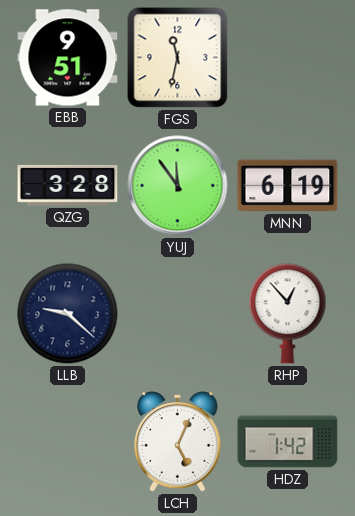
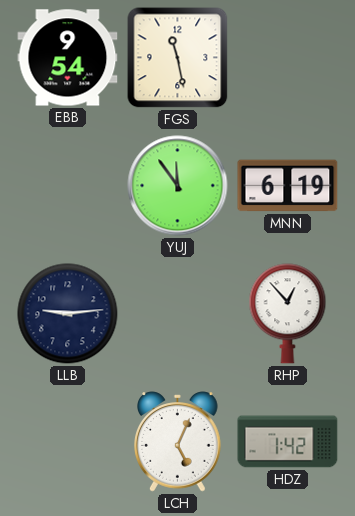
EBB: 9:51 -> 9:54 (68, 58)
FGS: 11:32 -> 11:28 (178, 58)
QZG: 3:28 -> none (68, 185)
LLB: 9:22 -> 9:14 (68, 314)
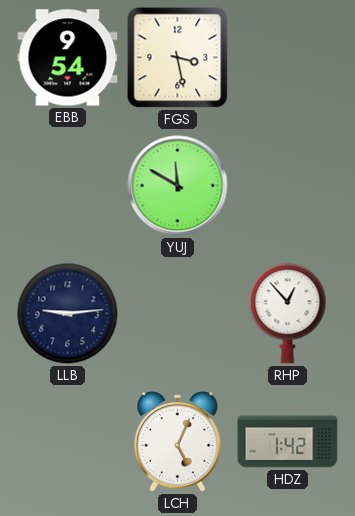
FGS: 11:28 -> 3:28 (178, 58)
YUJ: 11:54 -> 11:50 (178, 186)
MNN: 6:19 -> none (288, 186)
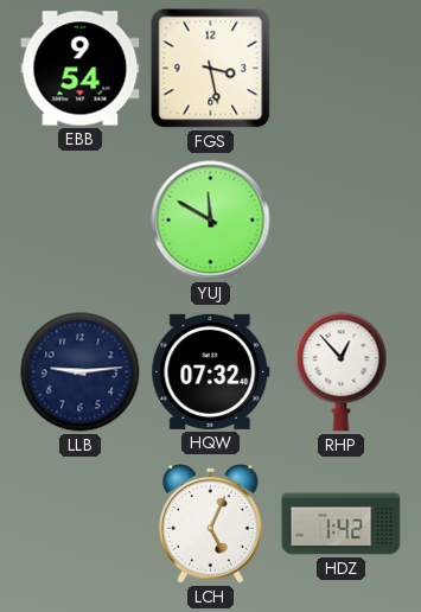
HQW: none -> 07:32 (211, 371)
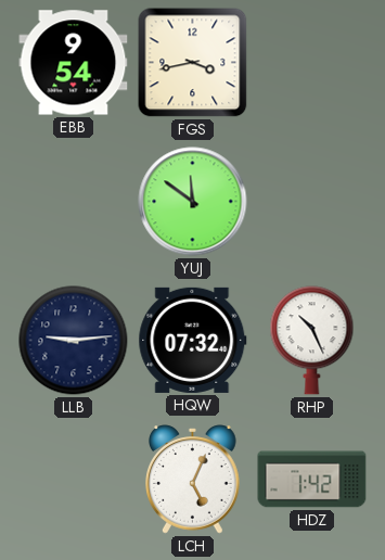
FGS: 3:28 -> 3:43 (193, 63)
YUJ: 11:50 -> 11:51 (193, 202)
RHP: 12:53 -> 10:26 (312, 341)
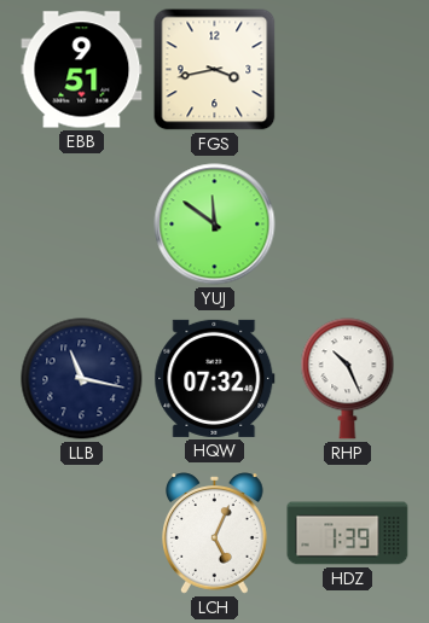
EBB: 9:54 -> 9:51 (82, 70)
LLB: 9:14 -> 11:17 (82, 379)
HDZ: 1:42 -> 1:39 (348, 534)
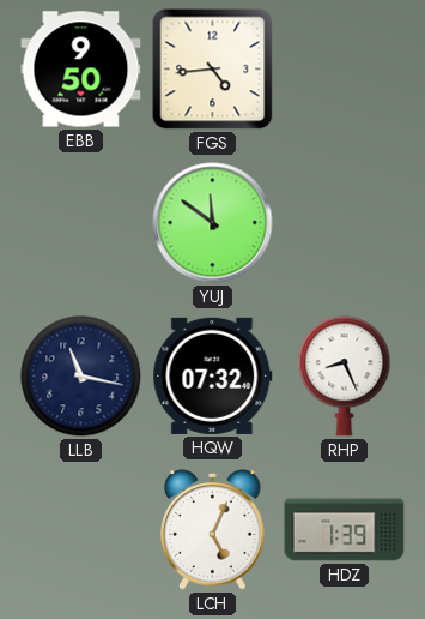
EBB: 9:51 -> 9:50 (81, 70)
FGS: 3:43 -> 4:44 (213, 70)
RHP: 10:26 -> 8:26 (345, 377)
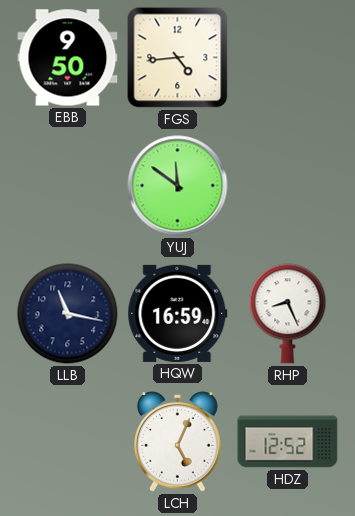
HQW: 07:32 -> 16:59 (178, 313)
HDZ: 1:39 -> 12:52 (288, 442)
